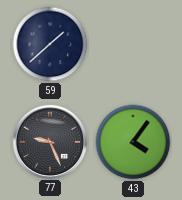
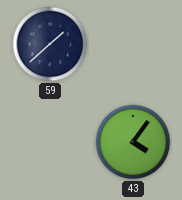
77: 9:26 -> none (49, 141)
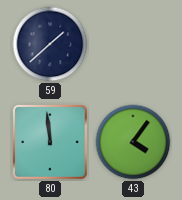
80: none -> 11:59 (50, 142)
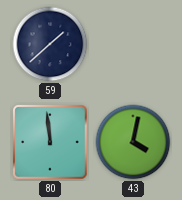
43: 4:06 -> 4:02 (133, 142)
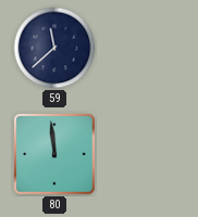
59: 1:38 -> 11:38 (54, 48)
43: 4:02 -> none (133, 142)
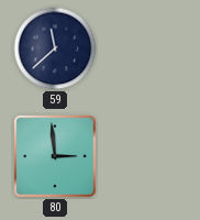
80: 11:59 -> 2:59 (55, 156)
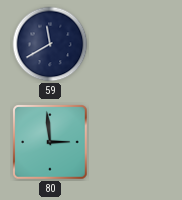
59: 11:38 -> 11:40 (50, 44)
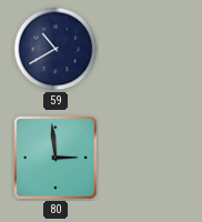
59: 11:40 -> 10:40 (55, 49)
